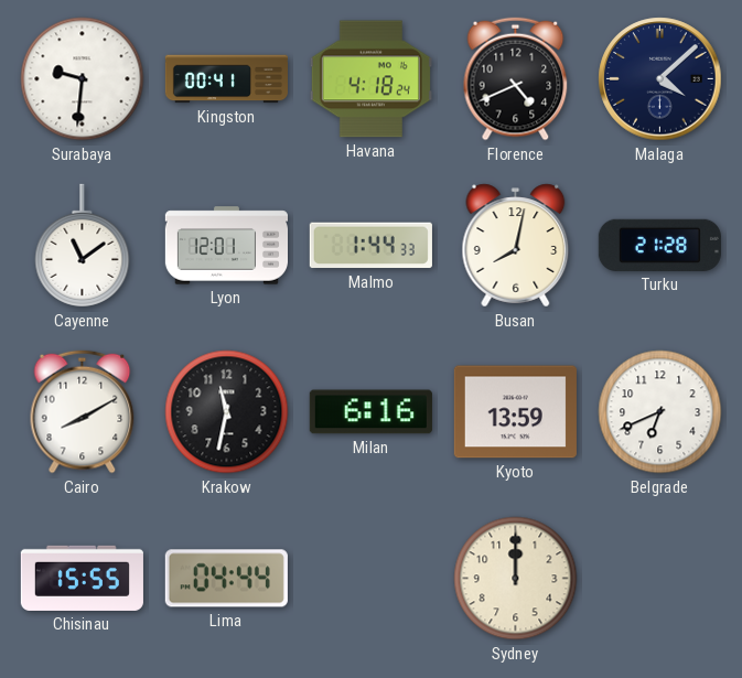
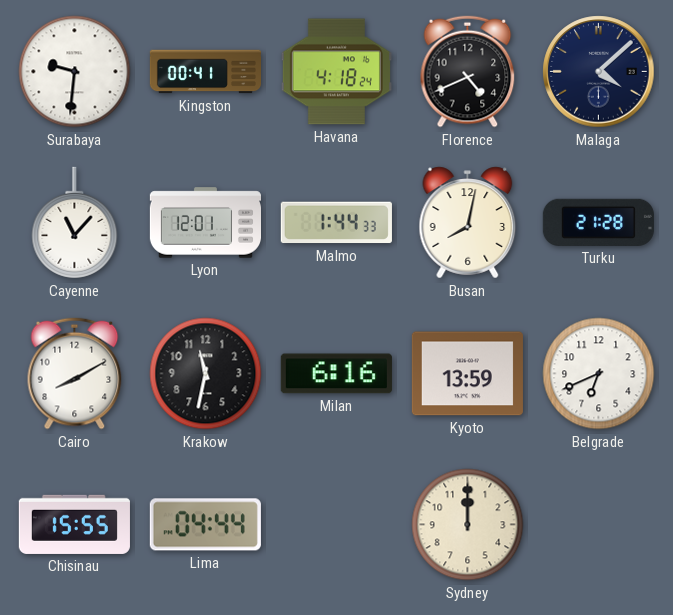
Cayenne: 11:09 -> 11:07 (75, 223)
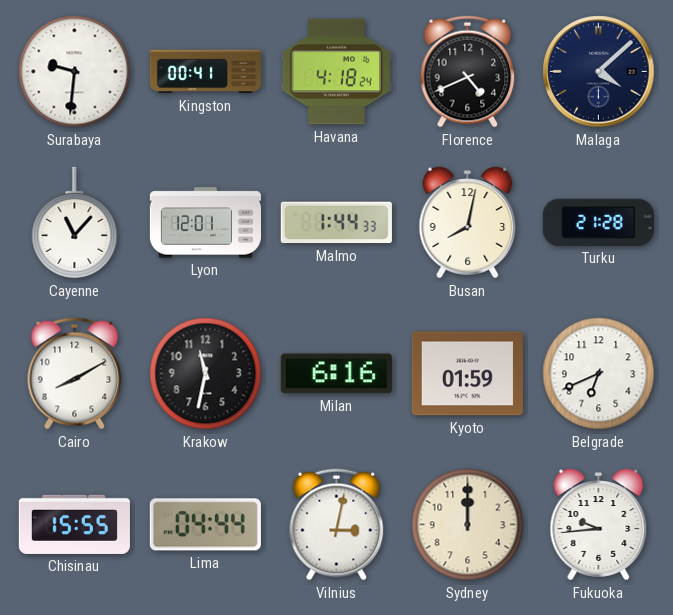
Kyoto: 13:59 -> 01:59 (467, 374)
Vilnius: none -> 3:02 (337, 525)
Fukuoka: none -> 9:44 (599, 525)
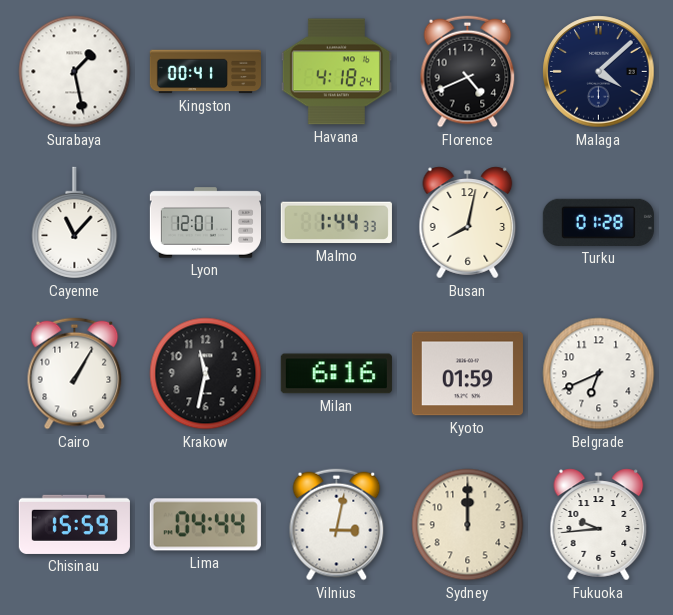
Surabaya: 9:31 -> 1:28 (75, 72)
Turku: 21:28 -> 01:28 (598, 222)
Cairo: 8:10 -> 1:05 (75, 374)
Chisinau: 15:55 -> 15:59 (74, 524)
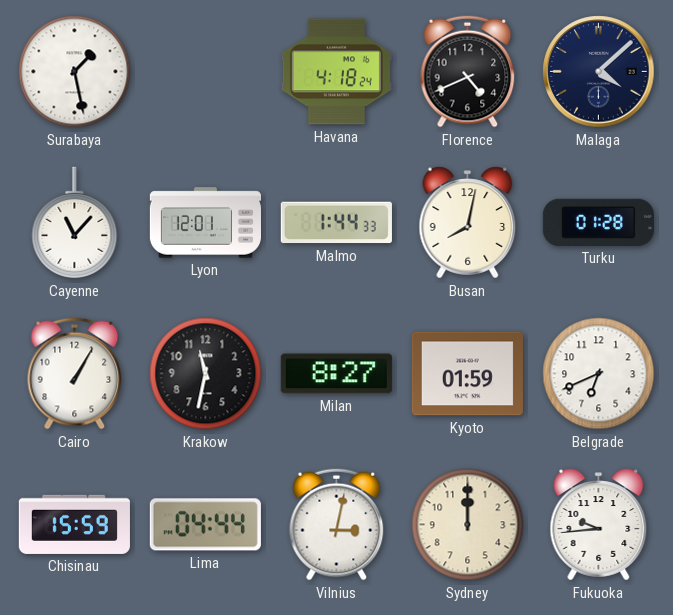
Kingston: 00:41 -> none (205, 72)
Milan: 6:16 -> 8:27 (336, 374)
